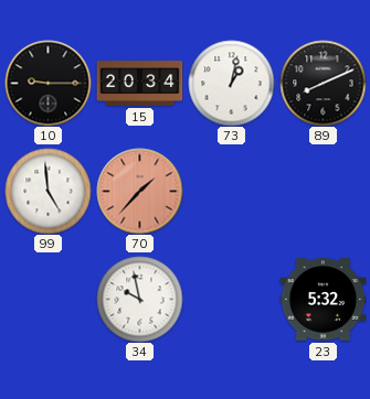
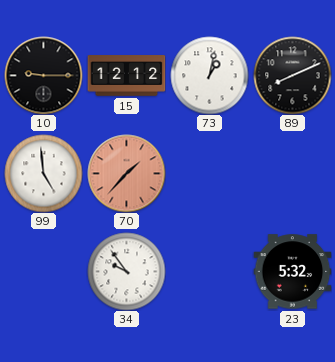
15: 20:34 -> 12:12 (126, 76)
34: 9:58 -> 9:54 (126, 271)
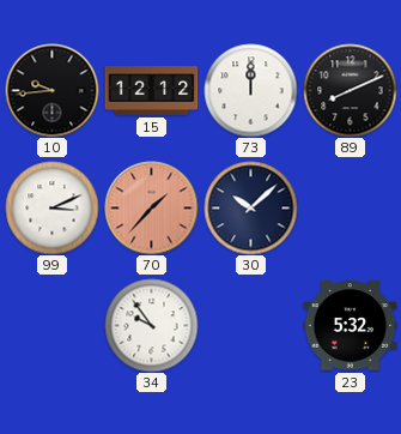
10: 9:15 -> 9:44 (51, 90)
73: 1:02 -> 12:00 (250, 90)
99: 4:59 -> 3:11 (51, 207)
30: none -> 10:08 (250, 207)
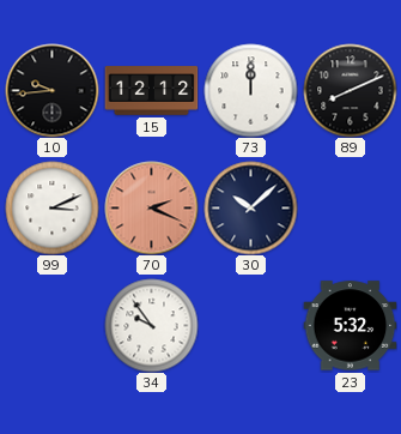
70: 1:37 -> 2:19 (151, 207)
